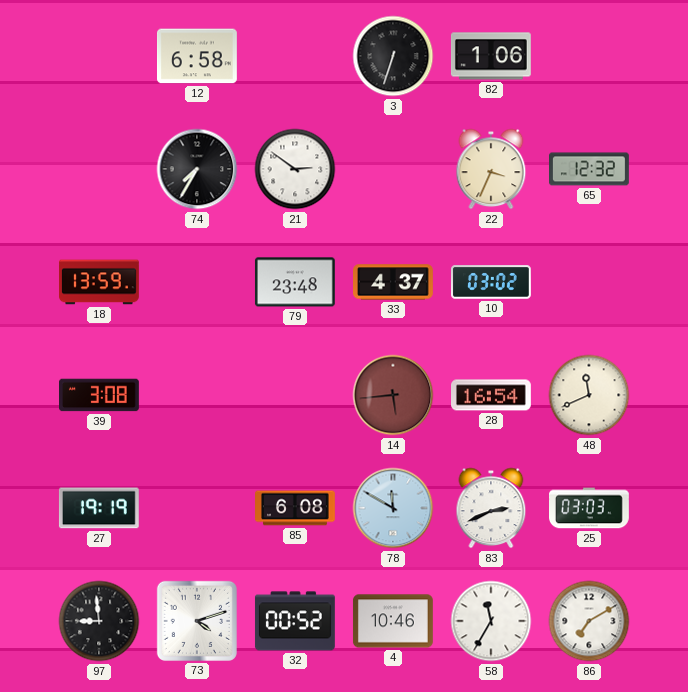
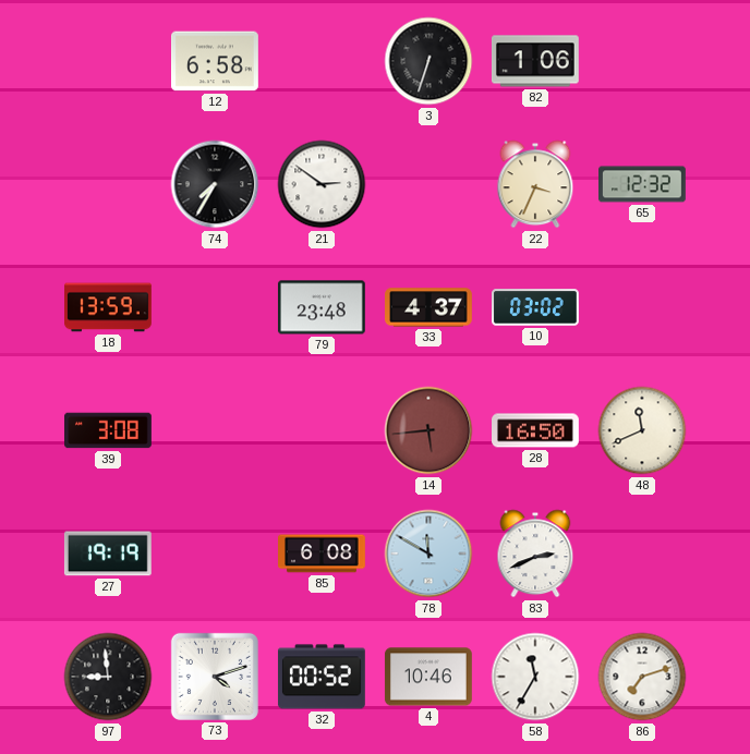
28: 16:54 -> 16:50 (536, 430)
25: 03:03 -> none (590, 508)
86: 7:10 -> 7:12 (642, 677)
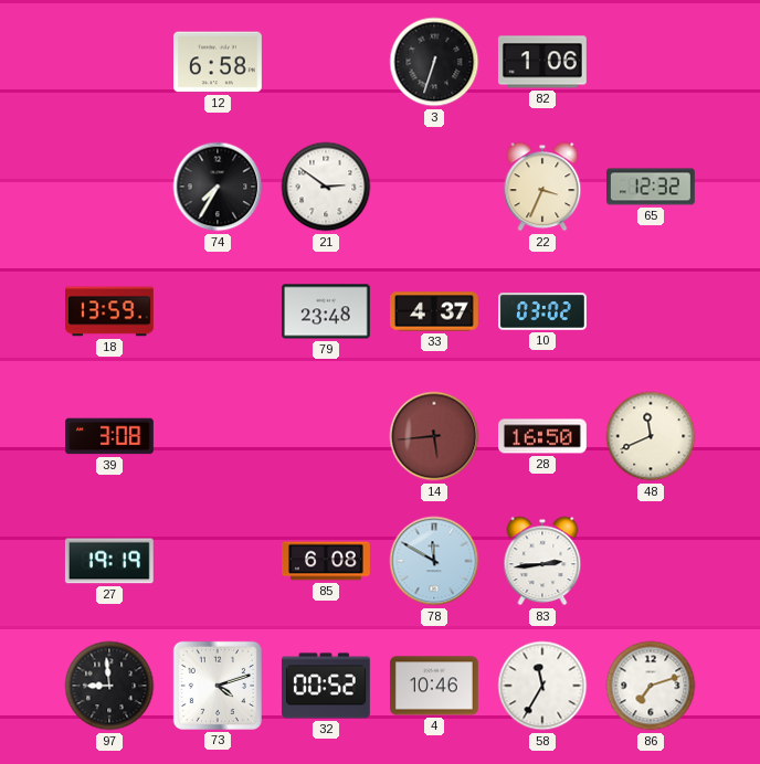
83: 2:41 -> 2:44 (542, 561)
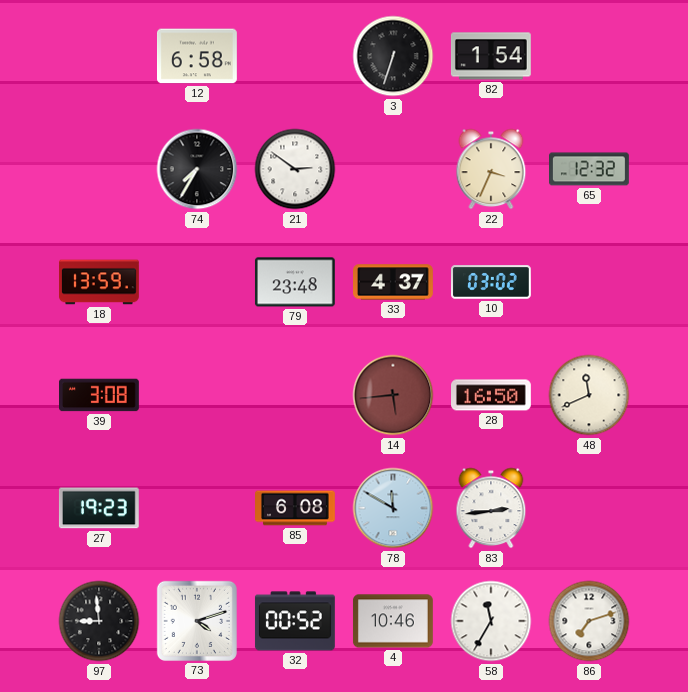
82: 1:06 -> 1:54 (491, 56)
27: 19:19 -> 19:23 (99, 508)
